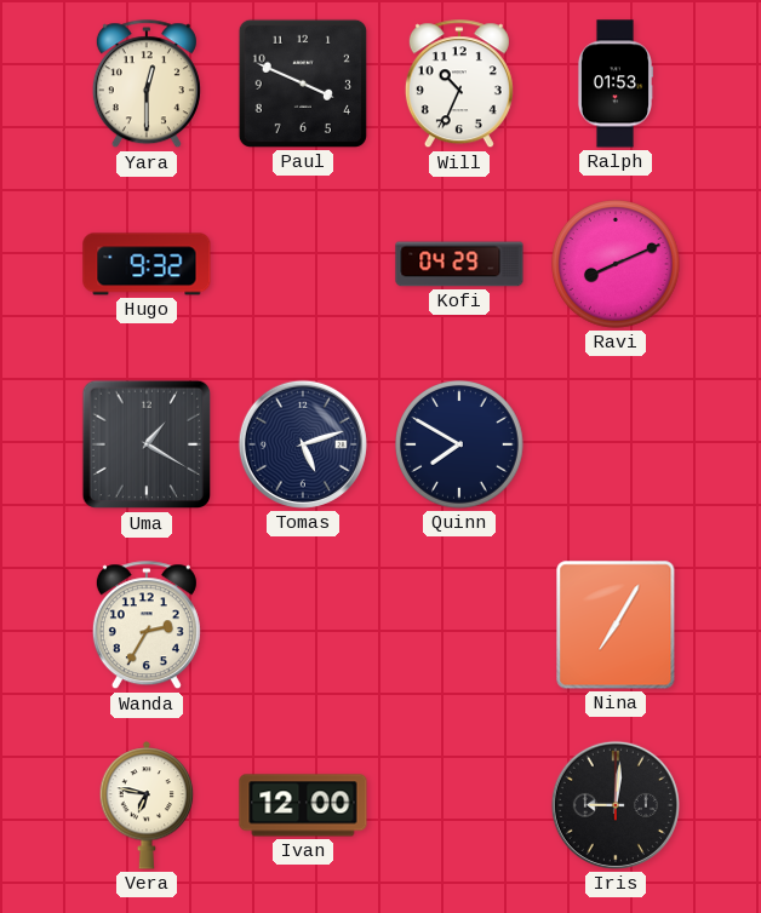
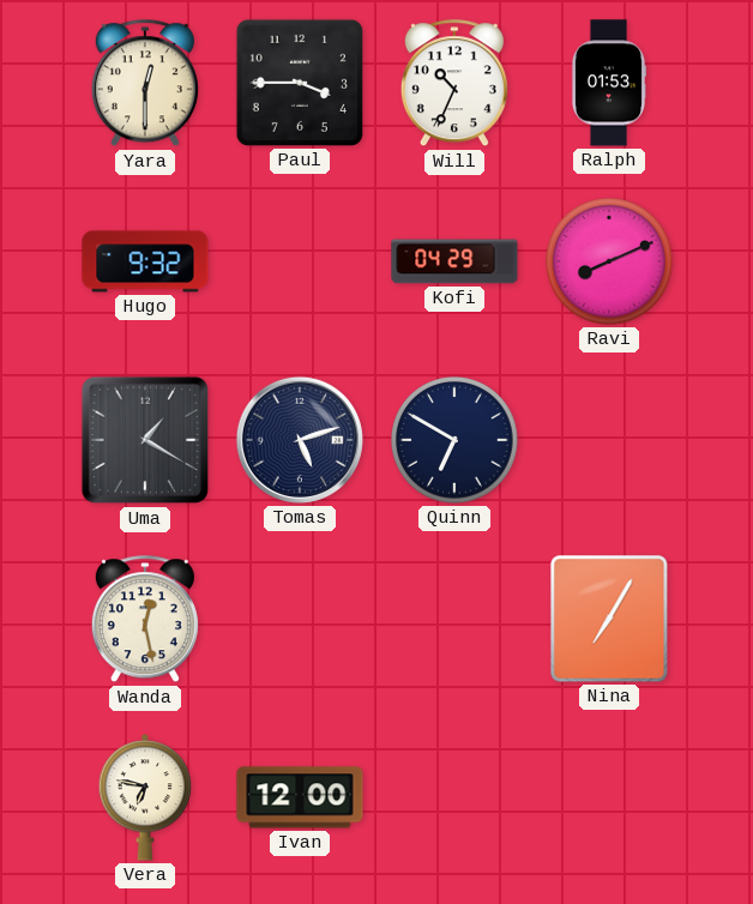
Paul: 3:49 -> 3:45 (300, 83)
Quinn: 7:50 -> 6:50 (456, 441)
Wanda: 2:35 -> 12:28 (145, 620)
Iris: 9:01 -> none (616, 805)
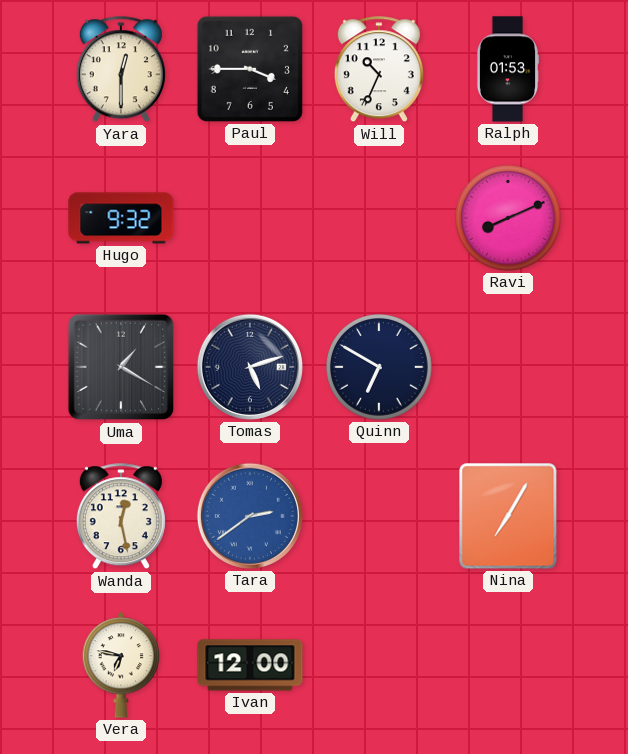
Kofi: 04:29 -> none (454, 261)
Tara: none -> 2:39 (250, 516)
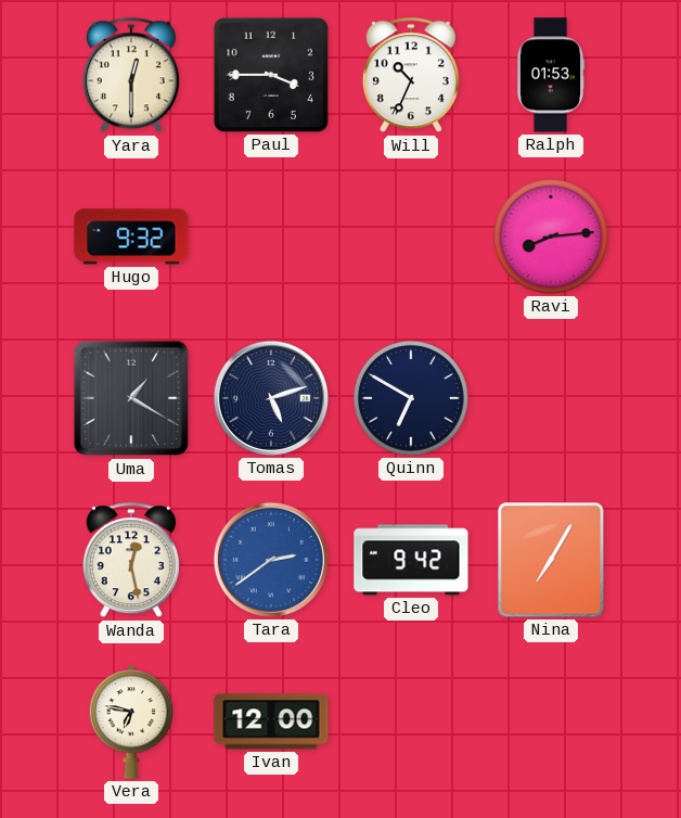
Ravi: 8:11 -> 8:14 (552, 238)
Cleo: none -> 9:42 (411, 560)
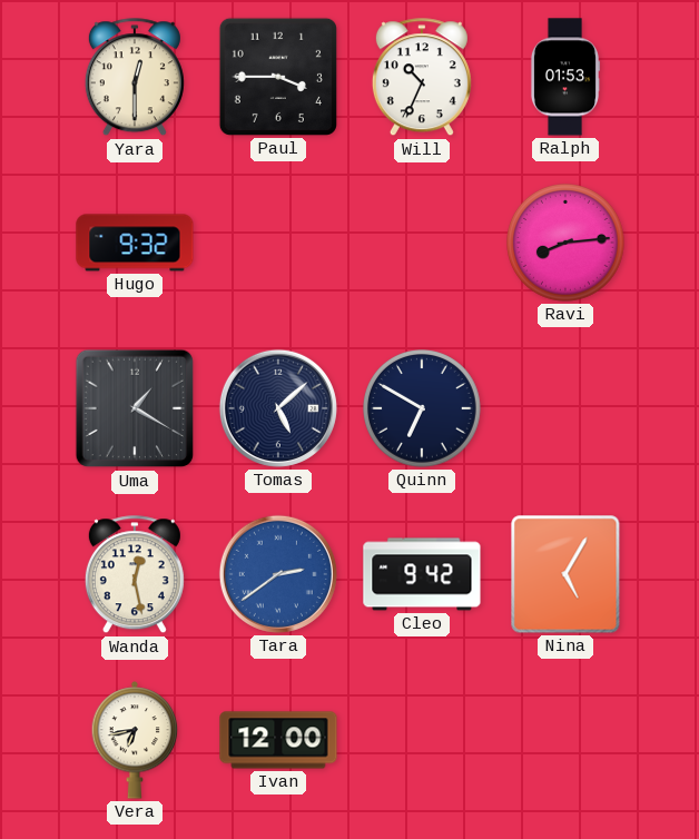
Tomas: 5:12 -> 5:08 (278, 408)
Nina: 7:05 -> 5:05 (565, 574)
Vera: 6:47 -> 6:43 (135, 740)
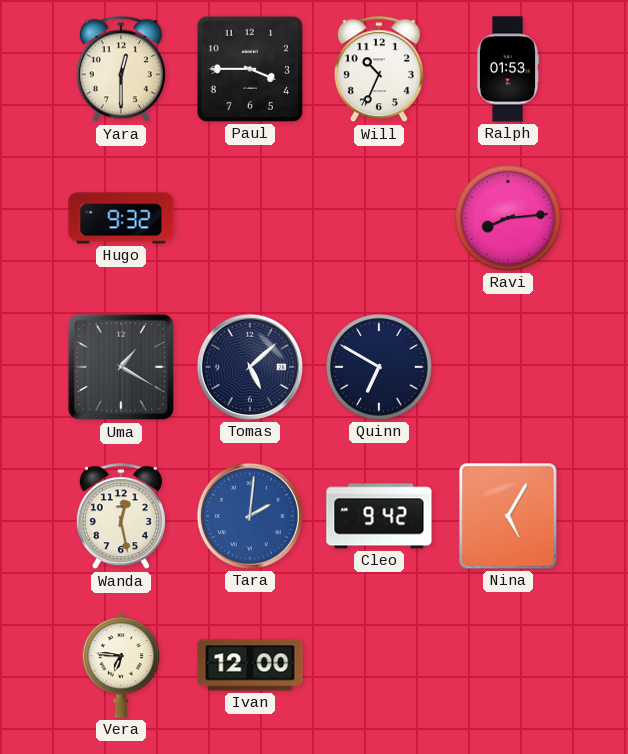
Tara: 2:39 -> 2:01 (250, 516)
Vera: 6:43 -> 6:46 (121, 665)
